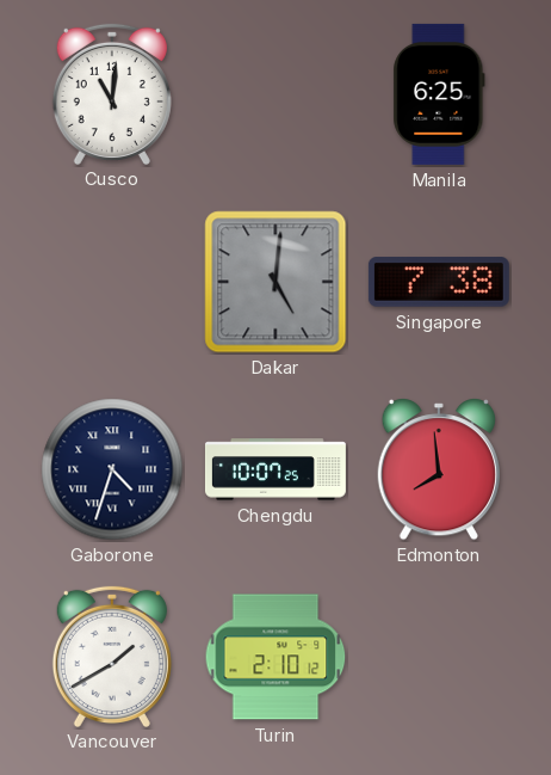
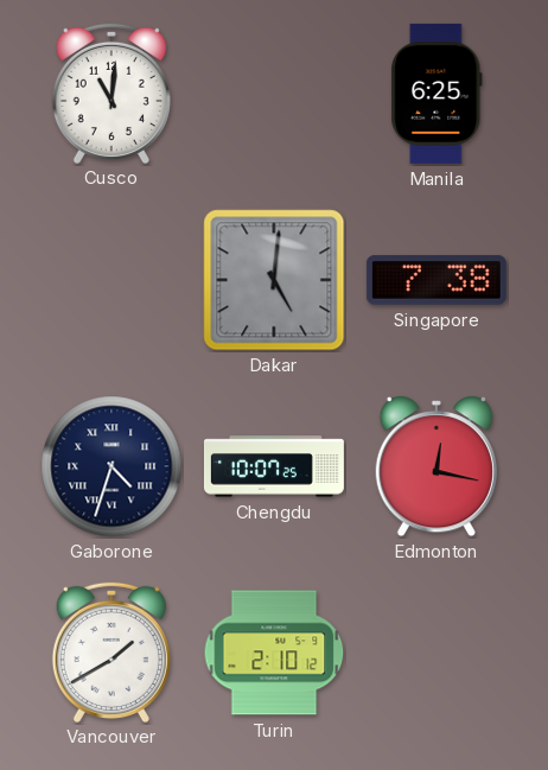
Edmonton: 7:59 -> 12:17 (435, 466)
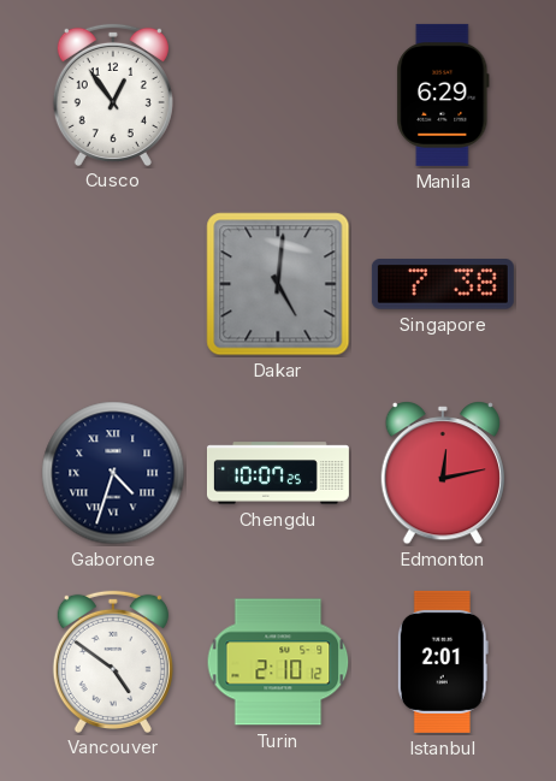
Cusco: 11:01 -> 12:54 (113, 94)
Manila: 6:25 -> 6:29 (443, 95)
Edmonton: 12:17 -> 12:13 (442, 473)
Vancouver: 1:40 -> 4:51 (113, 661)
Istanbul: none -> 2:01 (443, 662)
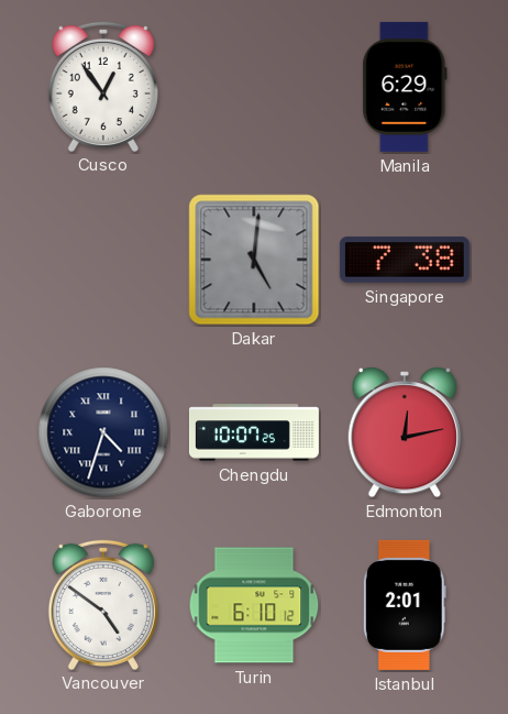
Turin: 2:10 -> 6:10 (254, 605)
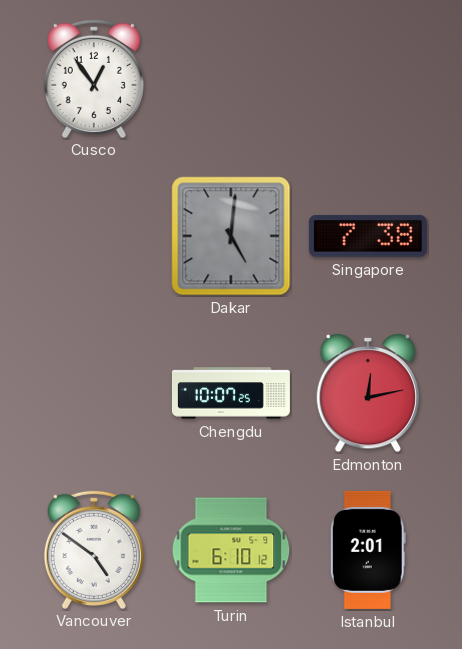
Manila: 6:29 -> none (405, 87)
Gaborone: 4:33 -> none (103, 432)
